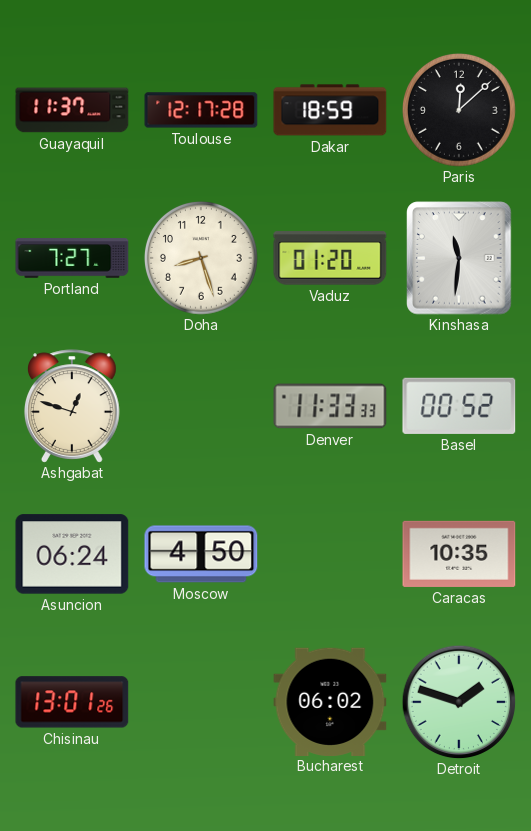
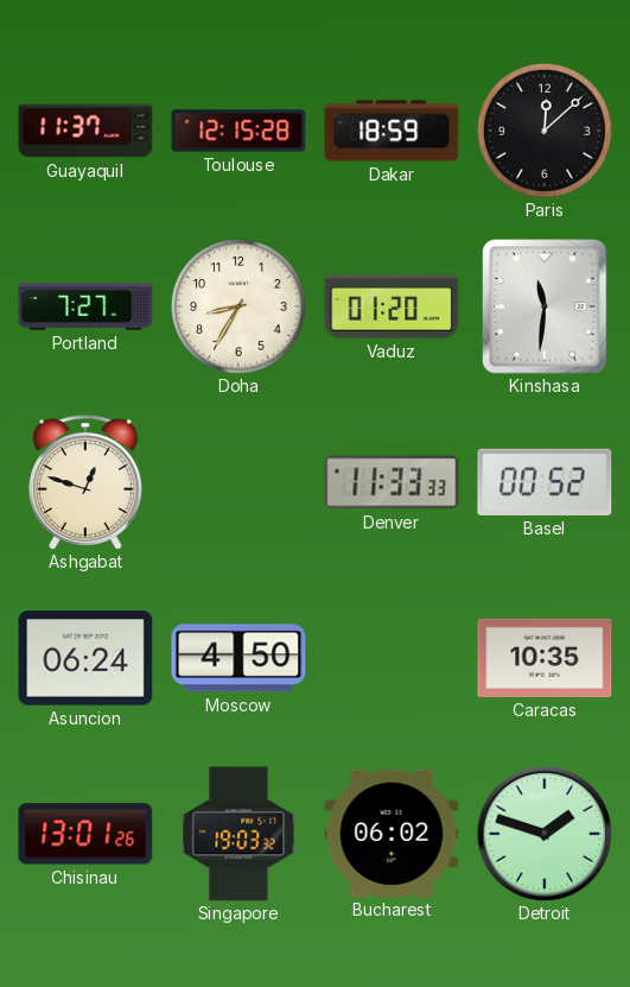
Toulouse: 12:17 -> 12:15 (238, 131)
Doha: 8:27 -> 8:35 (238, 306)
Singapore: none -> 19:03 (238, 834)
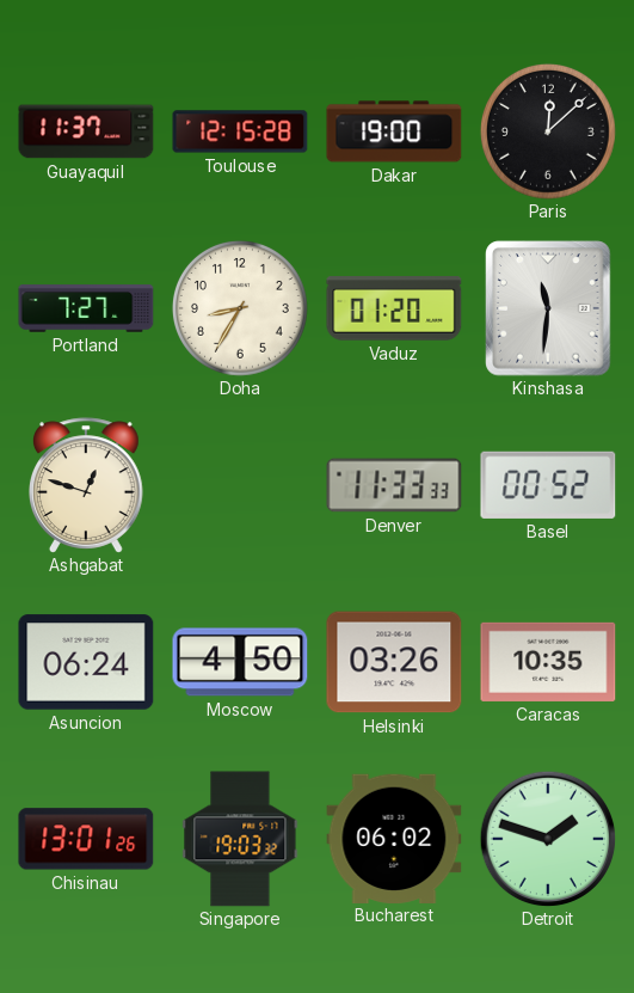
Dakar: 18:59 -> 19:00 (394, 131)
Helsinki: none -> 03:26 (394, 662)
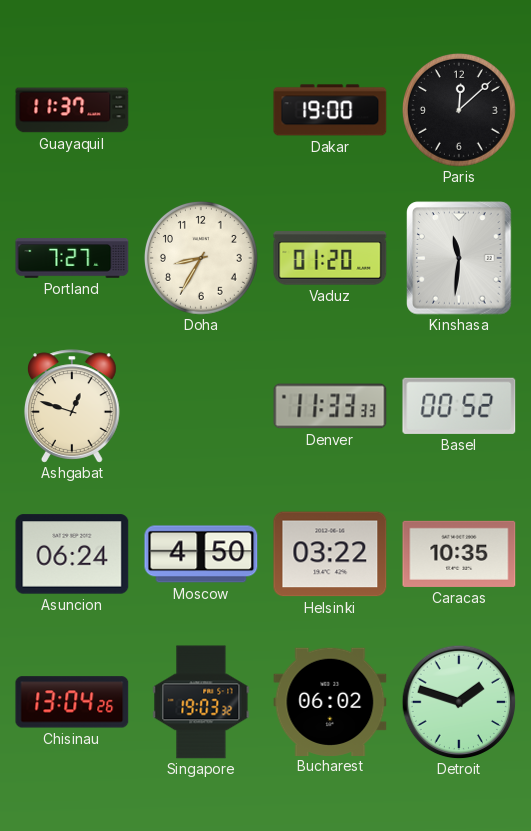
Toulouse: 12:15 -> none (240, 131)
Helsinki: 03:26 -> 03:22 (330, 554)
Chisinau: 13:01 -> 13:04 (72, 702)
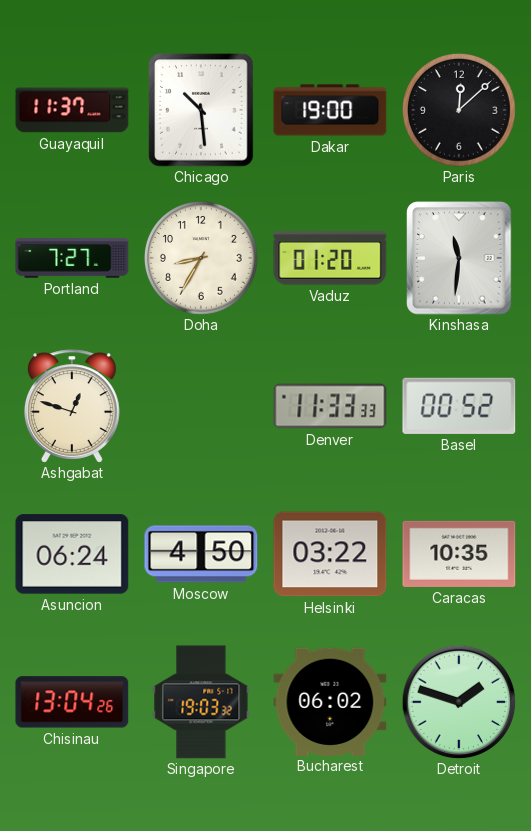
Chicago: none -> 10:29 (201, 110)
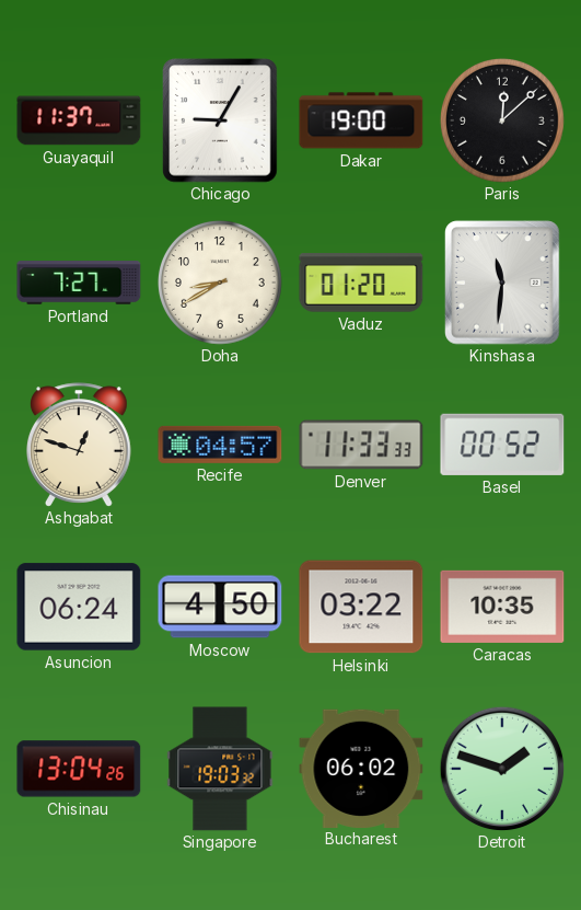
Chicago: 10:29 -> 9:05 (220, 120)
Doha: 8:35 -> 8:40 (220, 283)
Recife: none -> 04:57 (220, 445)
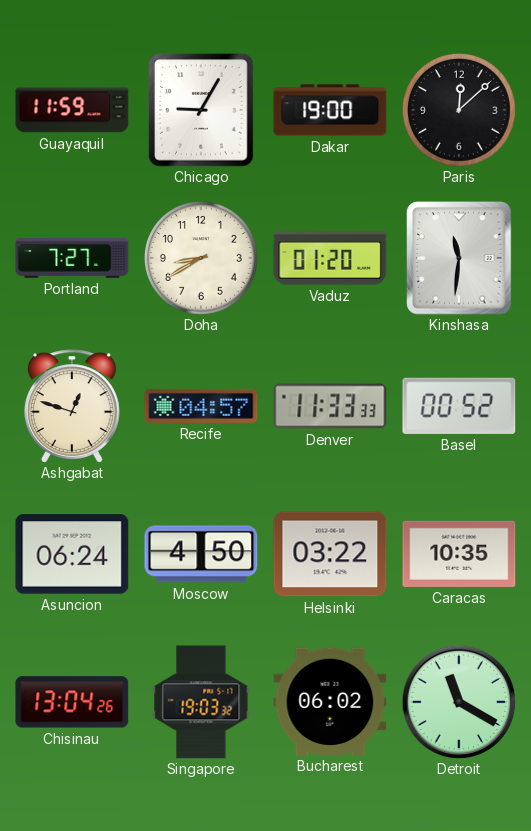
Guayaquil: 11:37 -> 11:59 (72, 110)
Detroit: 1:48 -> 11:20 (459, 702)
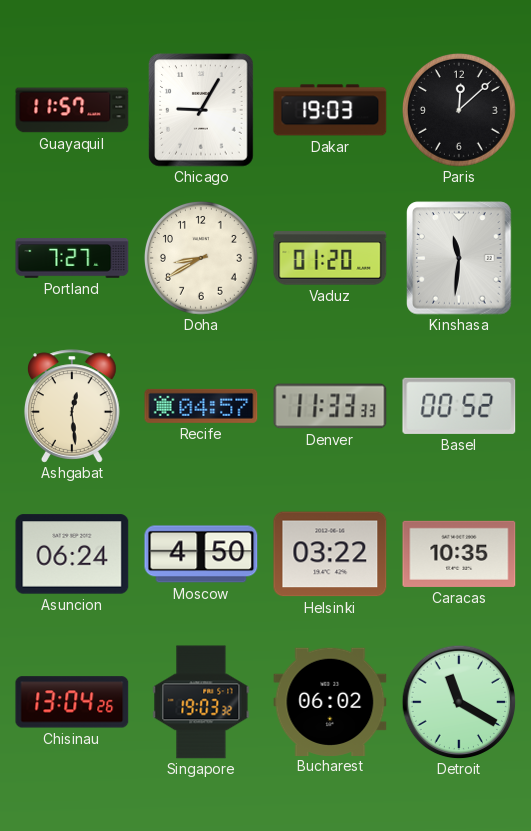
Guayaquil: 11:59 -> 11:57 (72, 110)
Dakar: 19:00 -> 19:03 (330, 110)
Ashgabat: 12:48 -> 12:29 (73, 406)
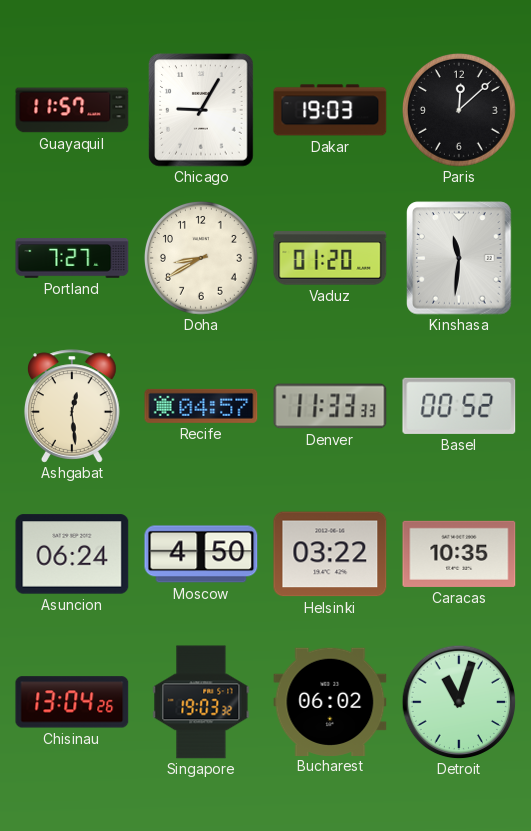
Detroit: 11:20 -> 11:03 (459, 702)
